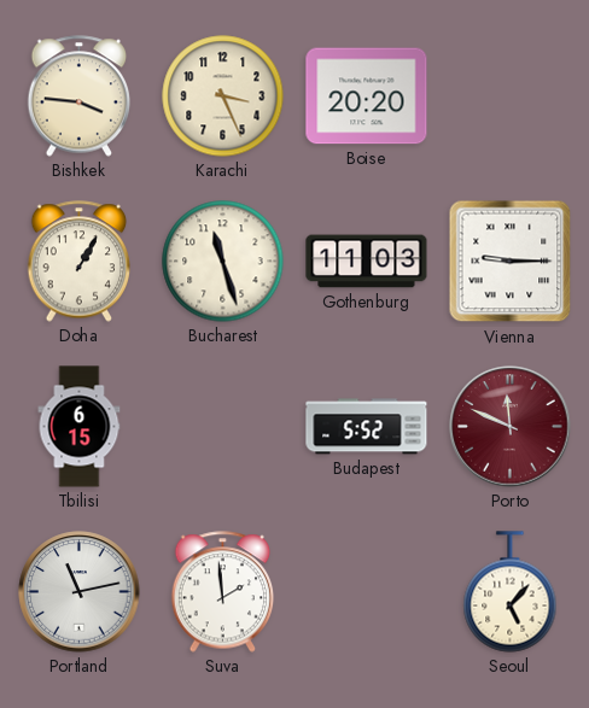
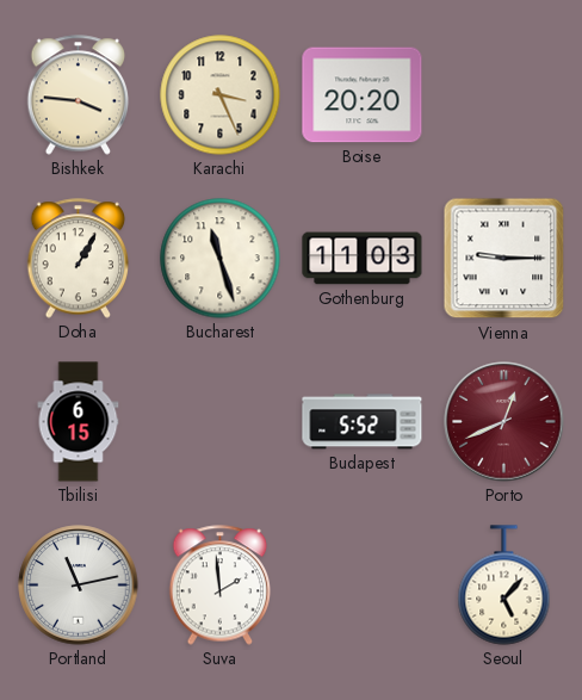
Porto: 11:49 -> 12:41 (504, 422)
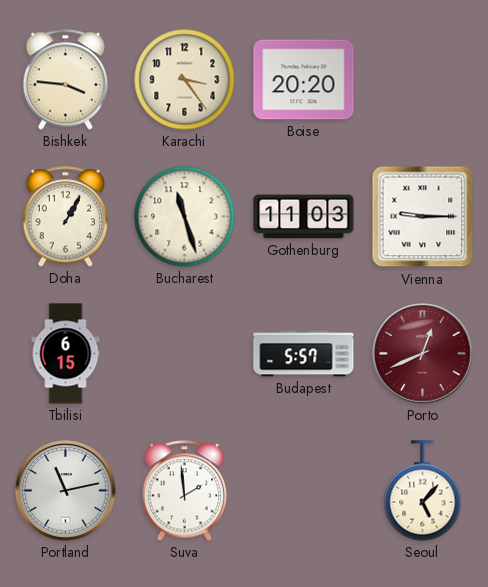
Karachi: 3:26 -> 3:24 (185, 80)
Budapest: 5:52 -> 5:57 (304, 354)
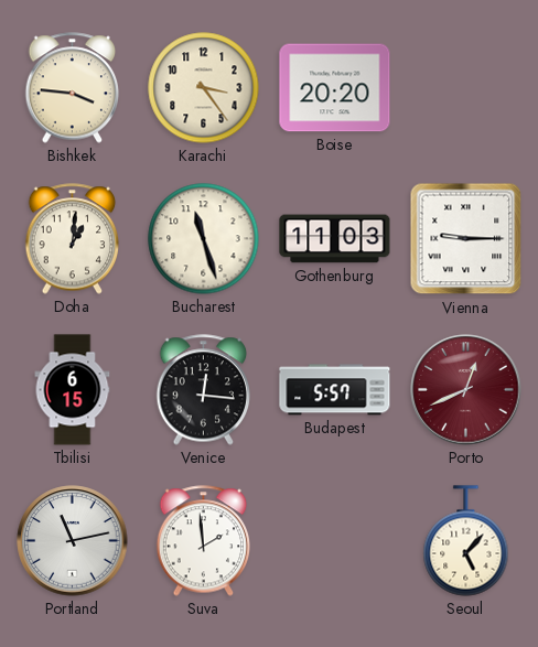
Doha: 1:05 -> 1:01 (73, 239)
Venice: none -> 12:16 (204, 390)
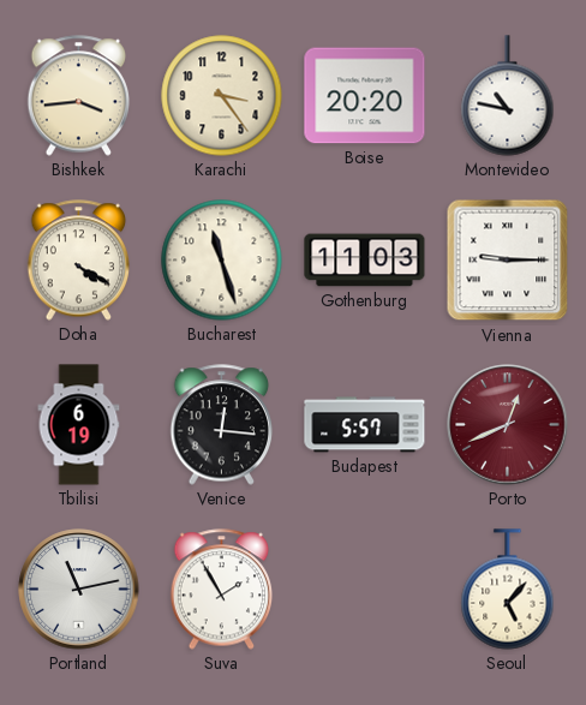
Bishkek: 3:46 -> 3:44 (79, 96)
Montevideo: none -> 10:47 (508, 96)
Doha: 1:01 -> 4:20 (79, 261)
Tbilisi: 6:15 -> 6:19 (79, 425)
Suva: 1:59 -> 1:55 (222, 590)
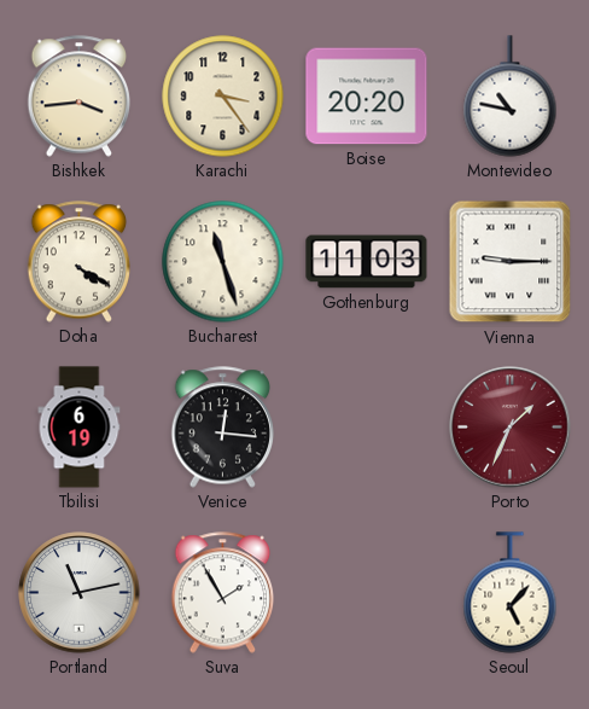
Budapest: 5:57 -> none (365, 425)
Porto: 12:41 -> 1:34 (511, 428)
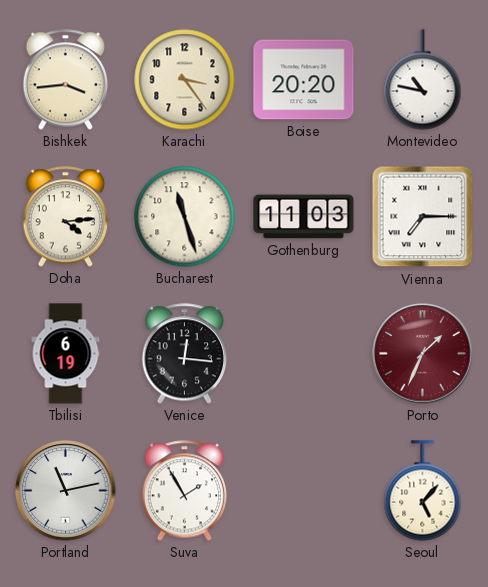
Doha: 4:20 -> 4:14 (66, 217)
Vienna: 9:15 -> 7:15 (423, 217)
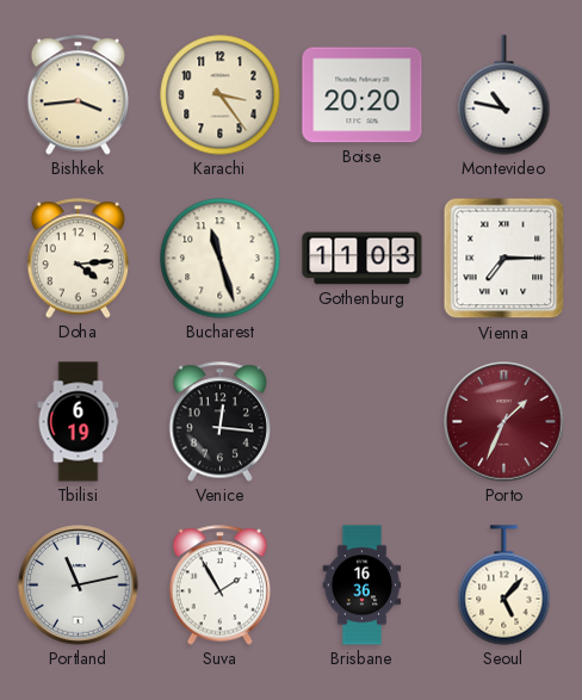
Brisbane: none -> 16:36 (363, 586)
